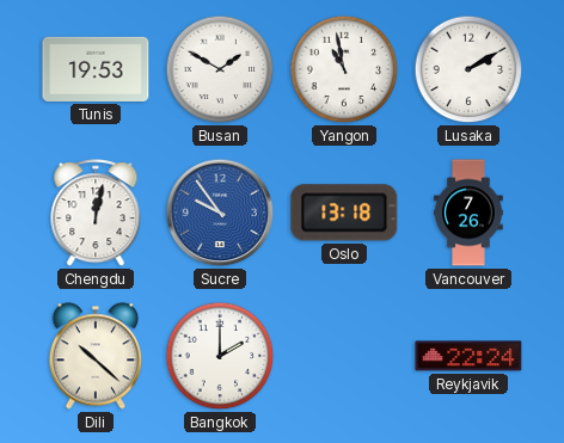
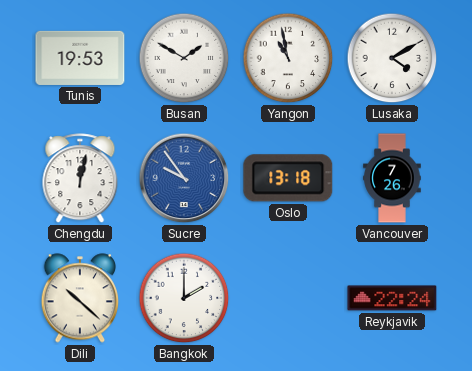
Lusaka: 2:10 -> 4:10 (392, 58)
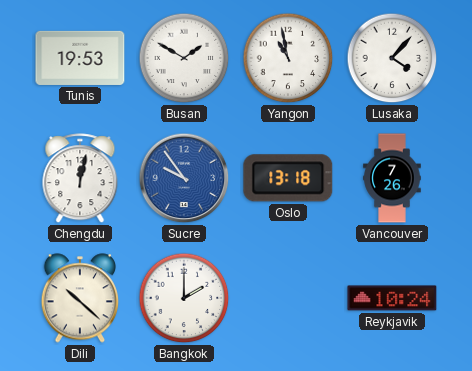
Lusaka: 4:10 -> 4:07 (392, 58)
Reykjavik: 22:24 -> 10:24 (392, 298)
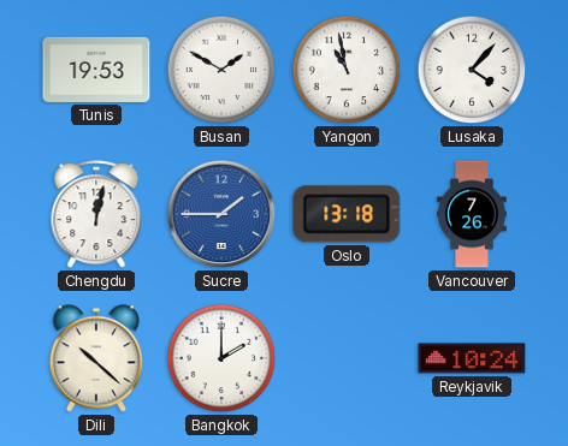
Sucre: 9:54 -> 1:45 (221, 214)
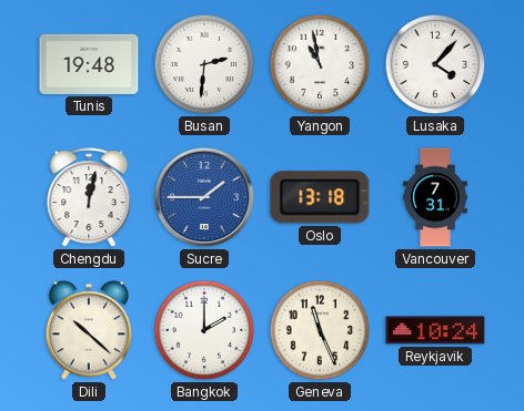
Tunis: 19:53 -> 19:48 (89, 64)
Busan: 1:50 -> 2:31 (204, 64)
Vancouver: 7:26 -> 7:31 (435, 197)
Geneva: none -> 11:26 (320, 330)
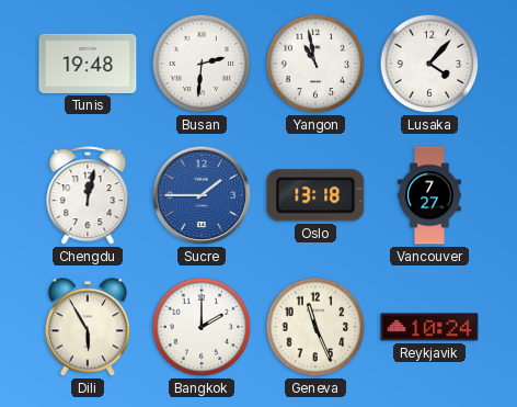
Vancouver: 7:31 -> 7:27 (429, 195)
Dili: 10:22 -> 5:55 (87, 327)
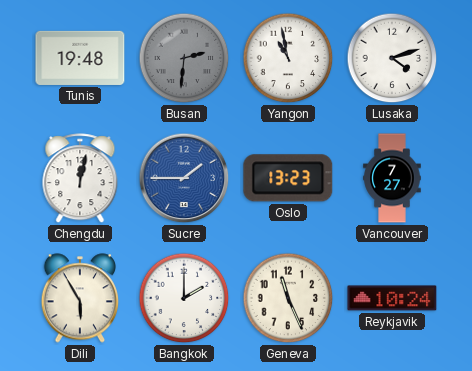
Busan dial: white -> grey (184, 58)
Lusaka: 4:07 -> 4:12 (392, 58)
Oslo: 13:18 -> 13:23 (288, 178)
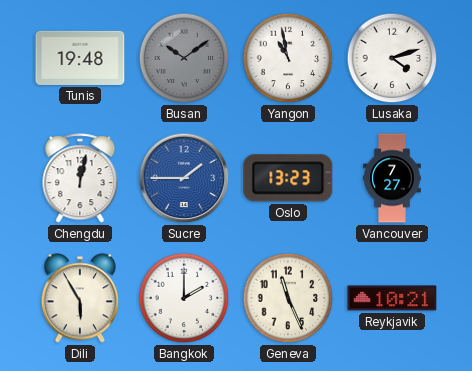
Busan: 2:31 -> 10:09 (184, 58)
Reykjavik: 10:24 -> 10:21 (392, 298)
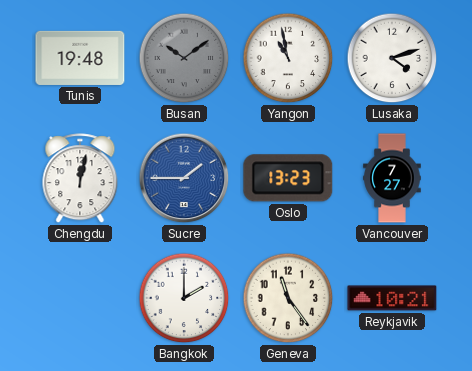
Dili: 5:55 -> none (79, 298)
Geneva: 11:26 -> 11:24 (288, 298)
